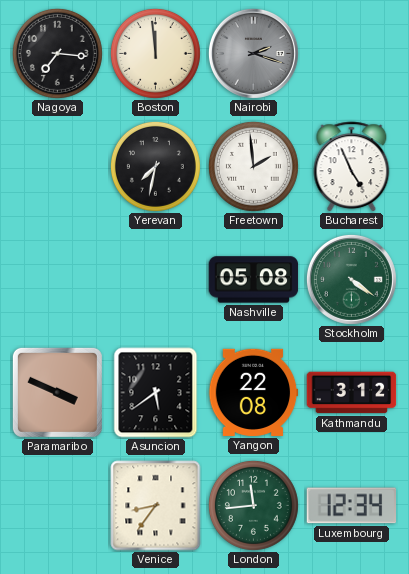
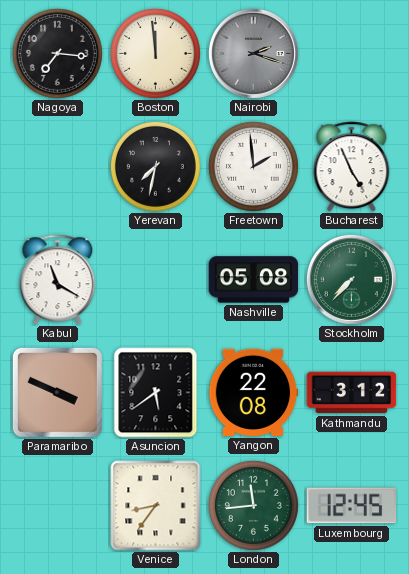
Kabul: none -> 11:20 (58, 280)
Stockholm: 4:21 -> 7:37 (351, 279)
Luxembourg: 12:34 -> 12:45 (352, 506)
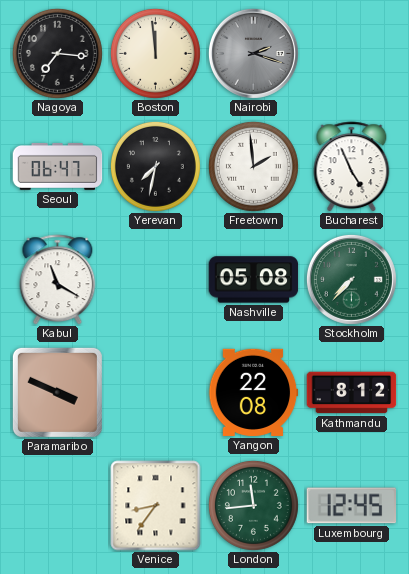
Seoul: none -> 06:47 (58, 166)
Asuncion: 5:39 -> none (156, 393)
Kathmandu: 3:12 -> 8:12 (352, 393)
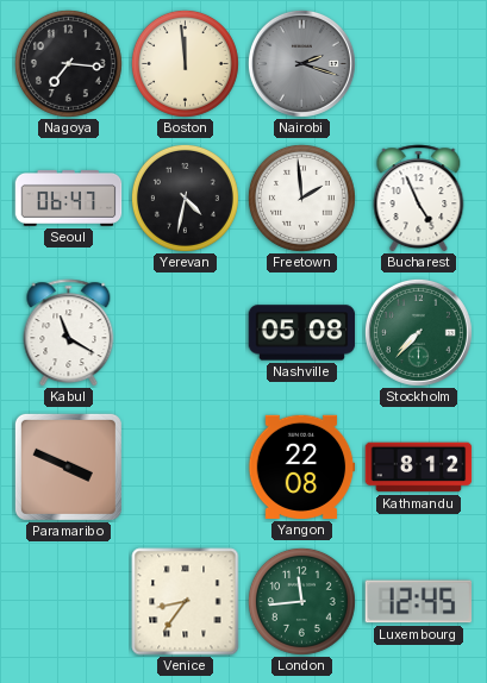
Yerevan: 7:32 -> 4:32 (185, 198)
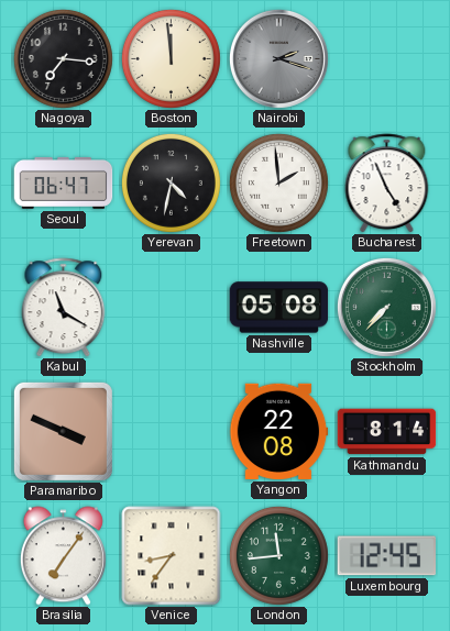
Kathmandu: 8:12 -> 8:14 (387, 432)
Brasilia: none -> 7:06 (63, 556)
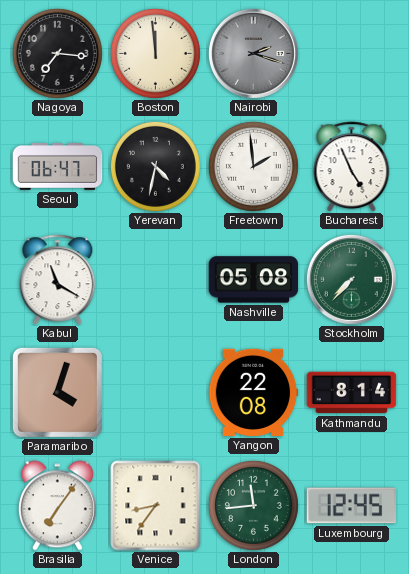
Paramaribo: 3:49 -> 4:03 (57, 392)
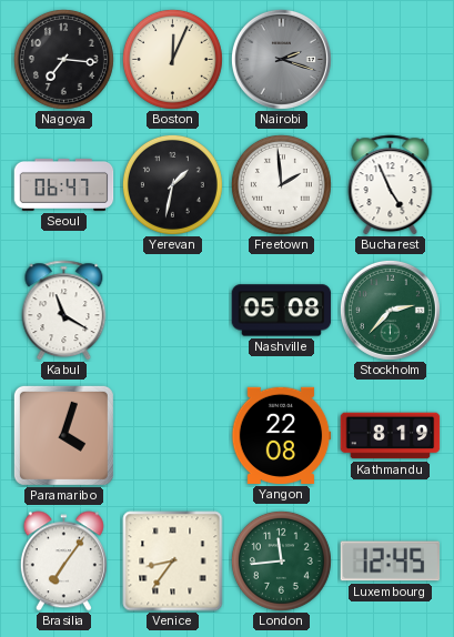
Boston: 11:59 -> 12:04 (172, 59)
Yerevan: 4:32 -> 1:32 (172, 184)
Stockholm: 7:37 -> 2:37 (390, 310)
Kathmandu: 8:14 -> 8:19 (391, 436)
